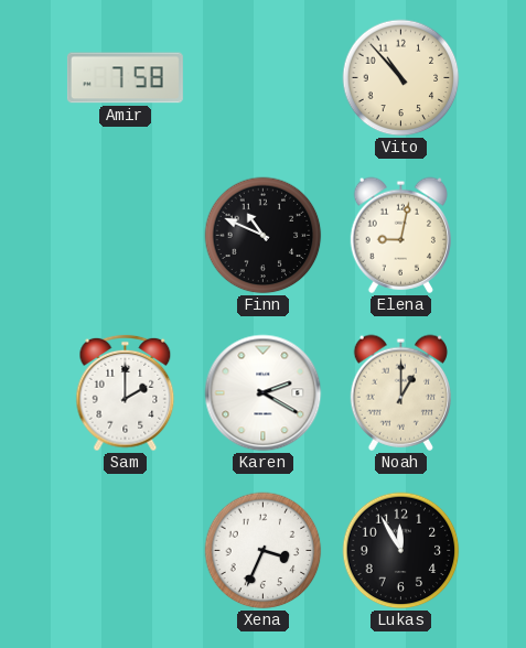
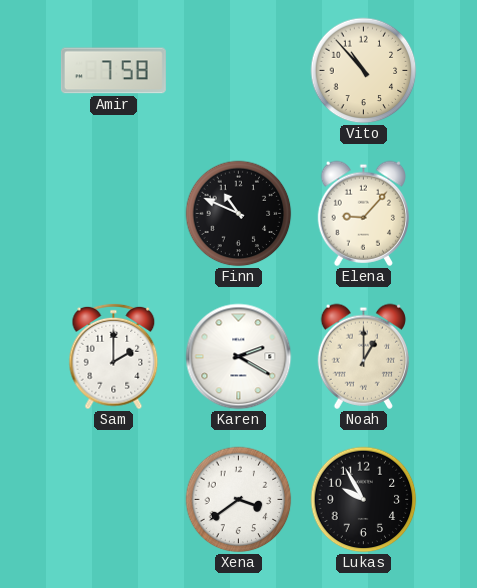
Elena: 9:02 -> 9:07 (363, 213)
Xena: 3:34 -> 3:39 (239, 500)
Lukas: 11:55 -> 9:55 (364, 500)
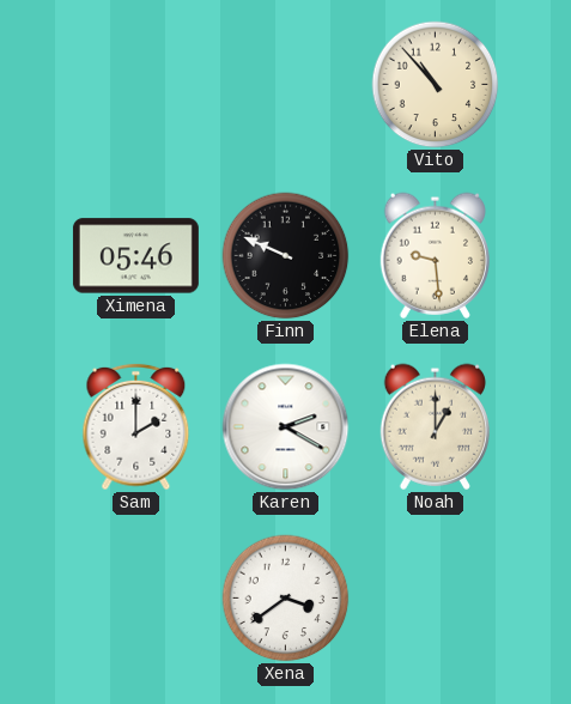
Amir: 7:58 -> none (113, 71)
Ximena: none -> 05:46 (135, 256)
Finn: 10:49 -> 9:49 (286, 256)
Elena: 9:07 -> 9:29 (435, 255)
Lukas: 9:55 -> none (364, 500)
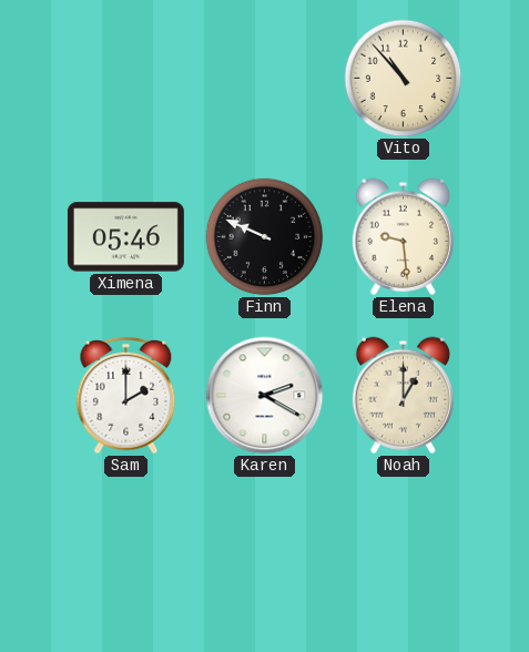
Xena: 3:39 -> none (286, 599)
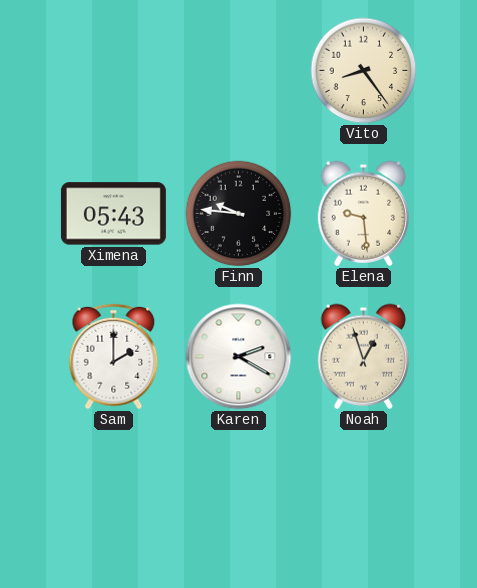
Vito: 10:53 -> 8:24 (364, 71)
Ximena: 05:46 -> 05:43 (113, 214)
Finn: 9:49 -> 9:46 (239, 214)
Noah: 1:00 -> 12:57 (363, 356)
